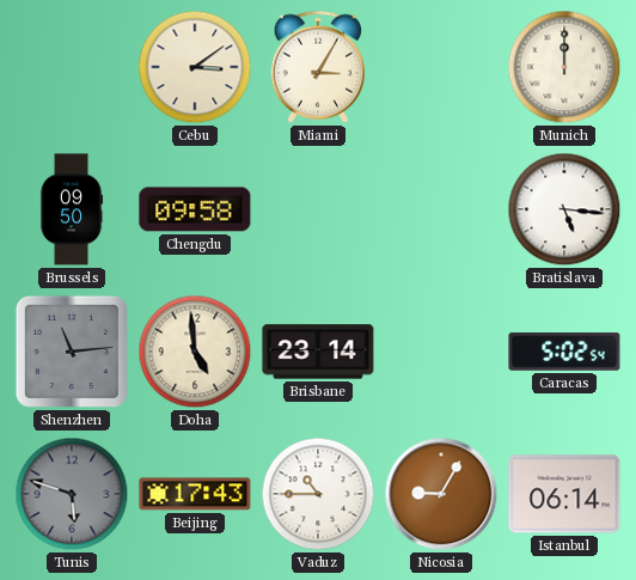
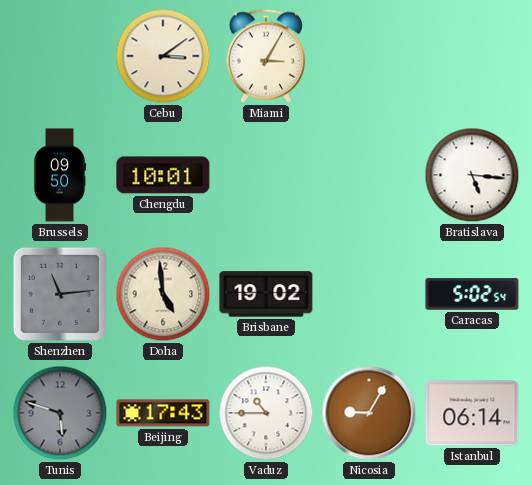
Munich: 12:00 -> none (564, 67)
Chengdu: 09:58 -> 10:01 (163, 175)
Brisbane: 23:14 -> 19:02 (266, 294)
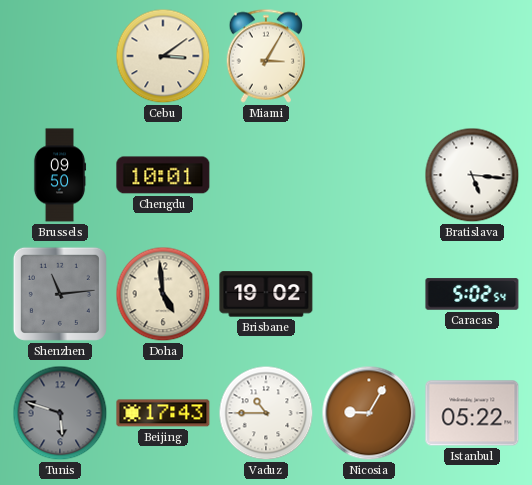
Istanbul: 06:14 -> 05:22 (472, 413)
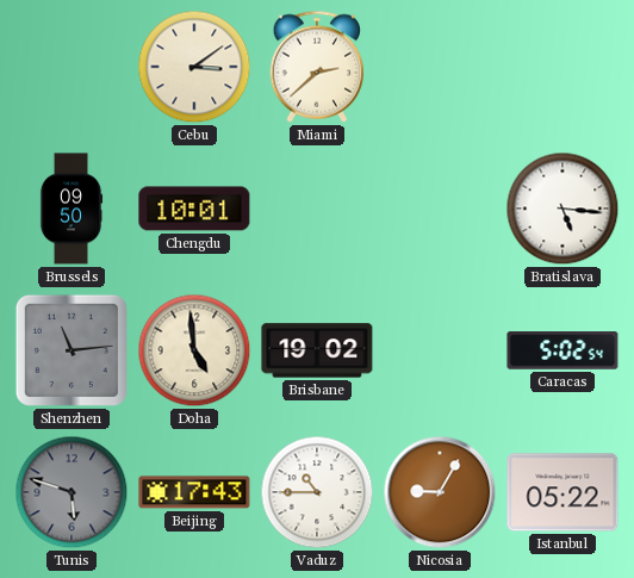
Miami: 3:05 -> 2:38 (317, 67)
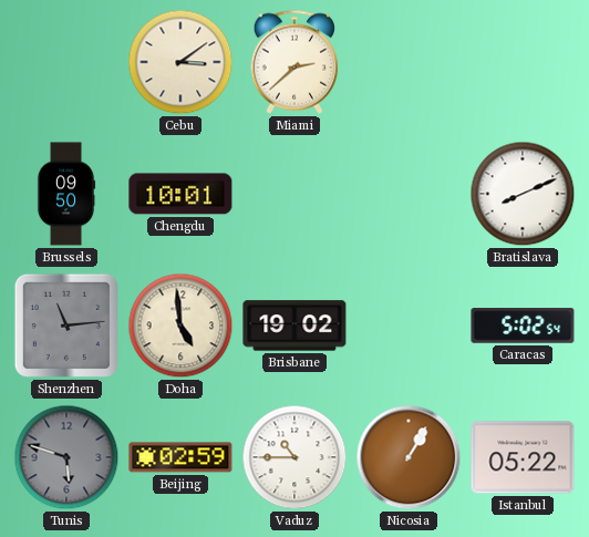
Bratislava: 5:16 -> 8:11 (523, 194)
Beijing: 17:43 -> 02:59 (180, 457)
Nicosia: 9:05 -> 1:05 (409, 457)
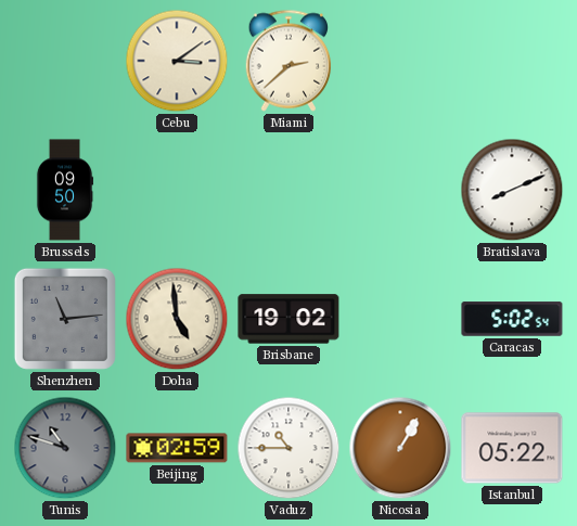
Chengdu: 10:01 -> none (180, 194)
Tunis: 5:48 -> 10:48 (65, 448)
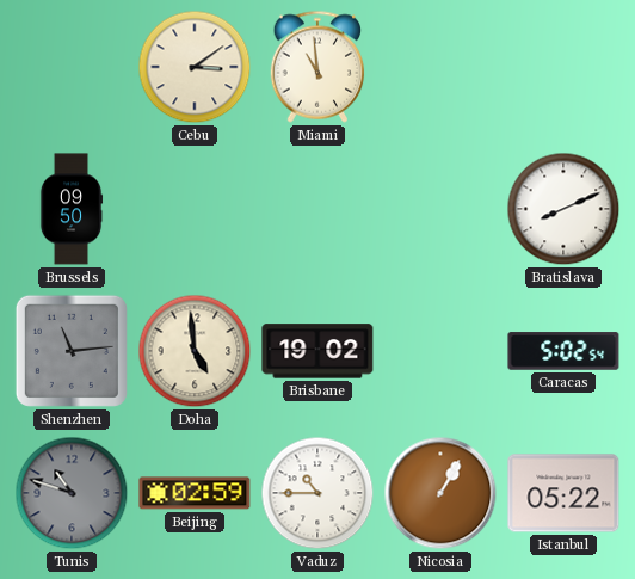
Miami: 2:38 -> 10:59 (317, 67)
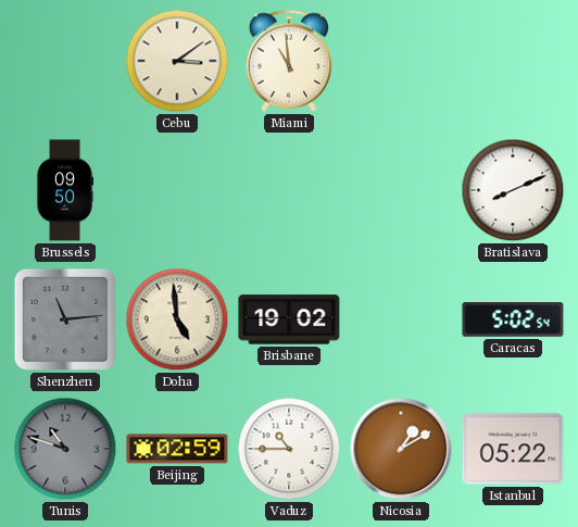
Nicosia: 1:05 -> 1:10 (401, 449)
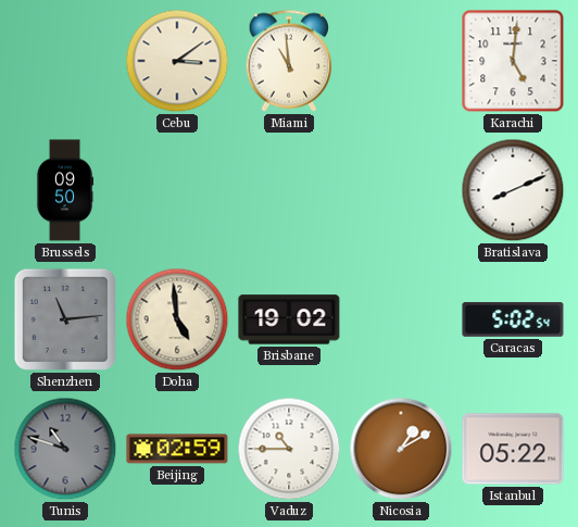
Karachi: none -> 5:01 (513, 61)
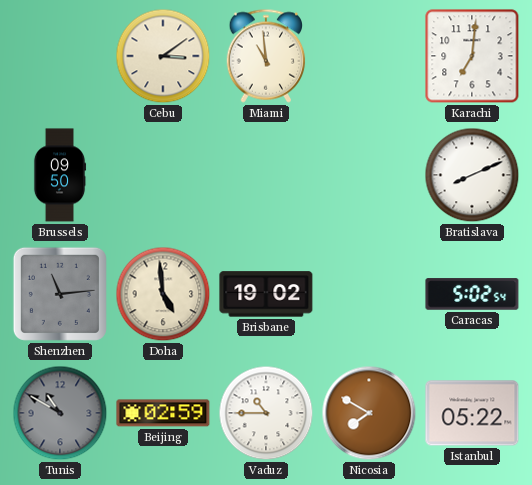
Karachi: 5:01 -> 7:01 (472, 56)
Tunis: 10:48 -> 10:50 (60, 413)
Nicosia: 1:10 -> 7:50 (369, 413)
